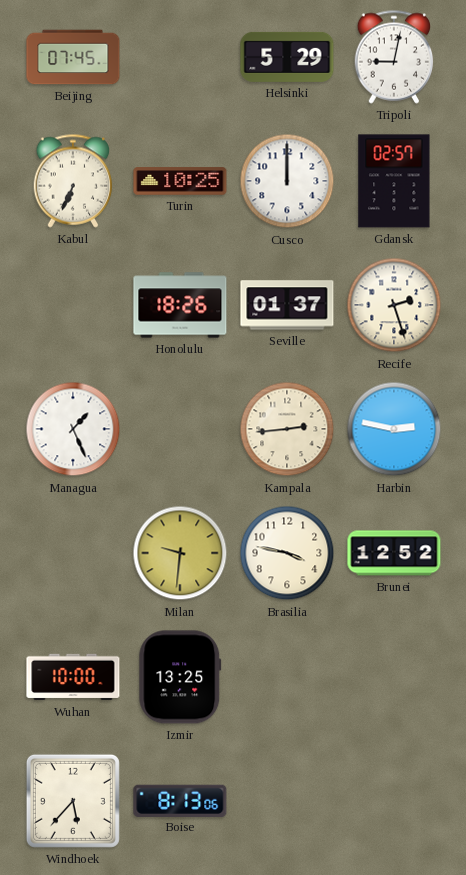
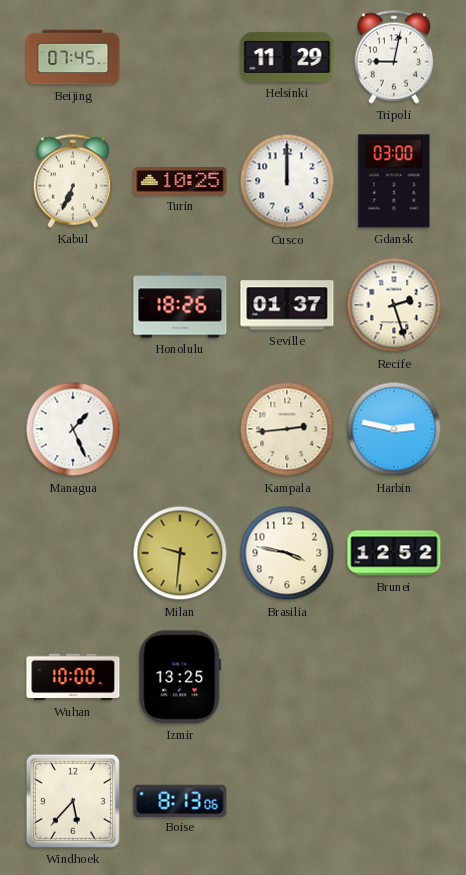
Helsinki: 5:29 -> 11:29 (287, 57)
Gdansk: 02:57 -> 03:00 (394, 181)
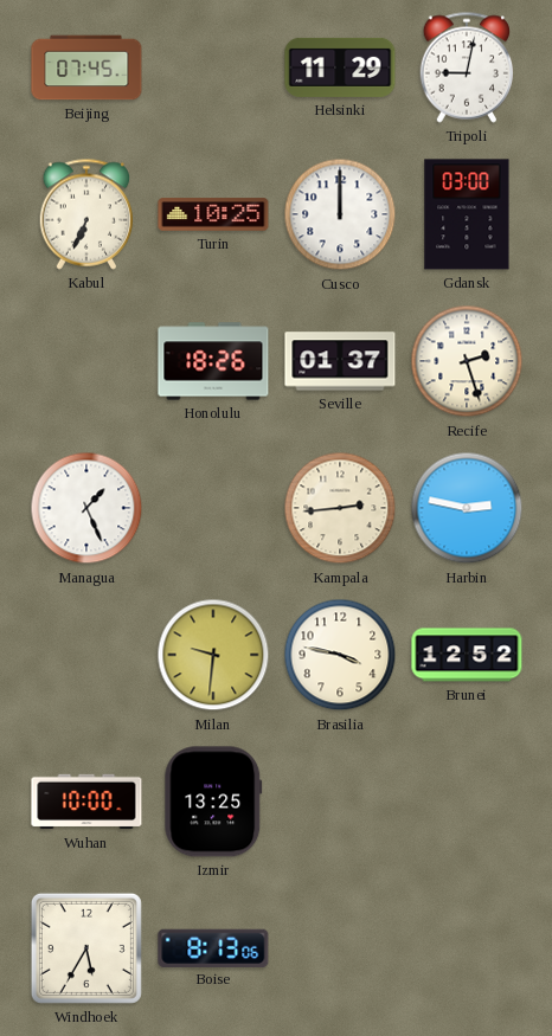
Windhoek: 5:37 -> 5:35 (86, 948)
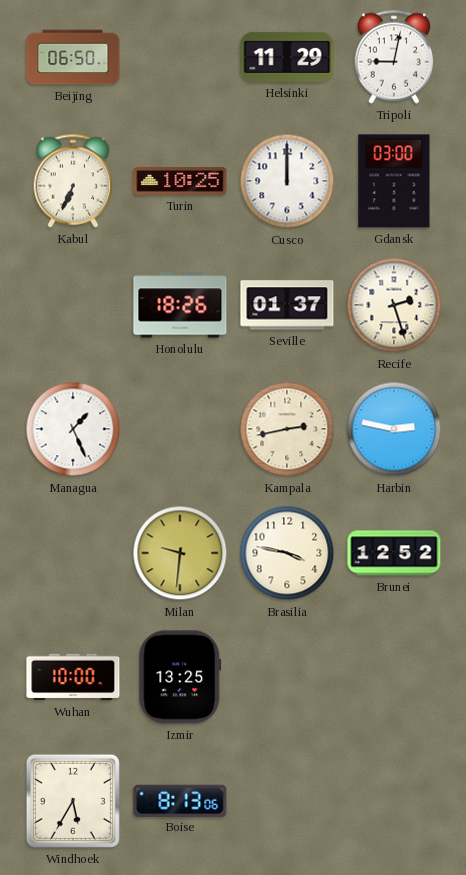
Beijing: 07:45 -> 06:50 (73, 57)
Kampala: 2:44 -> 2:43 (287, 429)
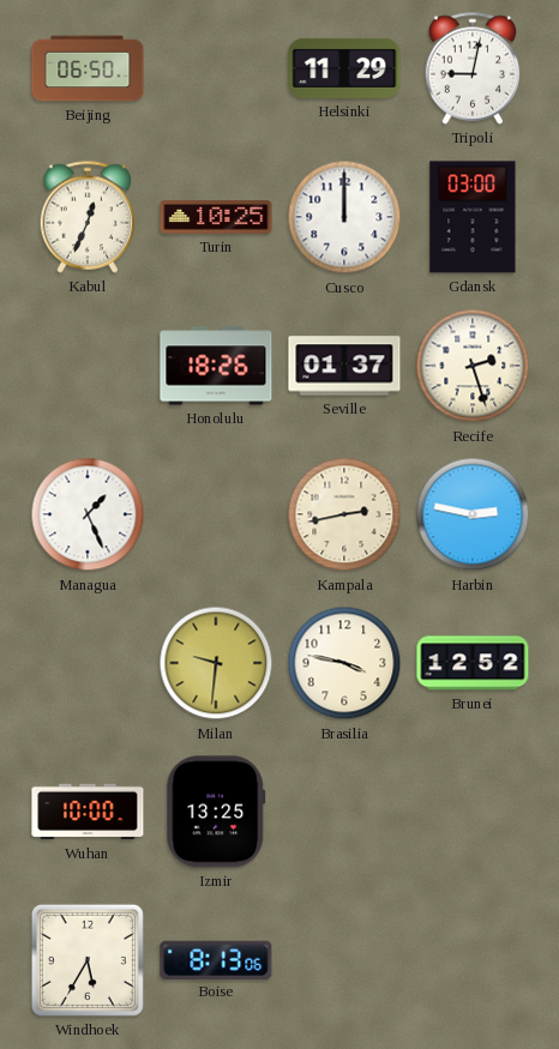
Kabul: 6:34 -> 12:34 (88, 217)
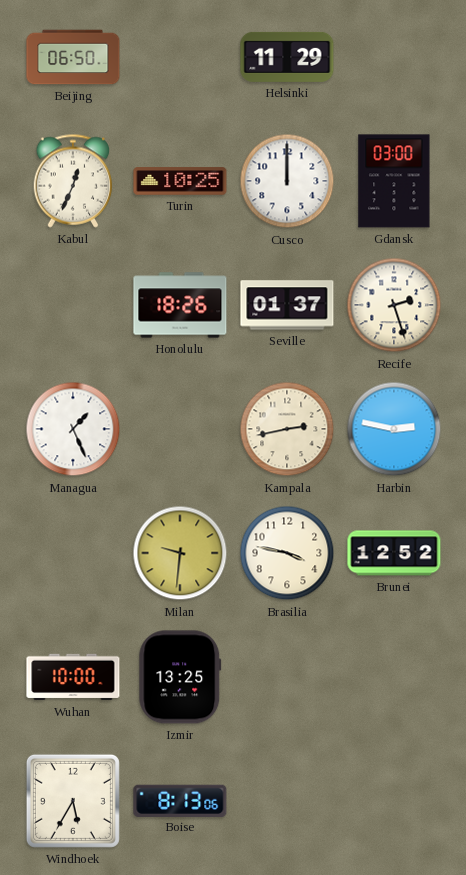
Tripoli: 9:02 -> none (473, 68)
